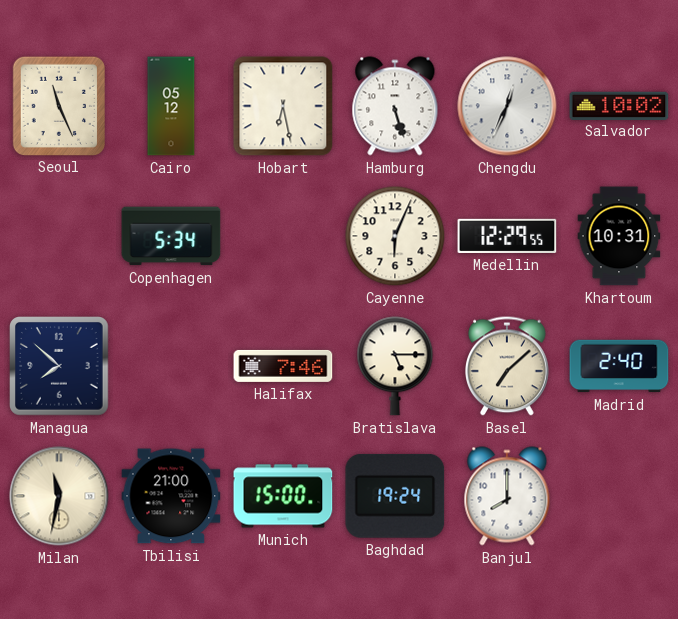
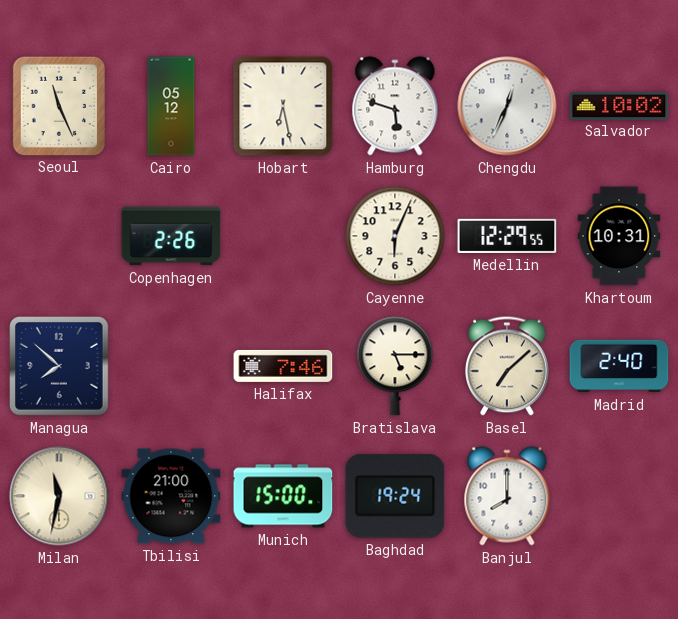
Hamburg: 5:27 -> 5:48 (395, 106)
Copenhagen: 5:34 -> 2:26 (171, 236)
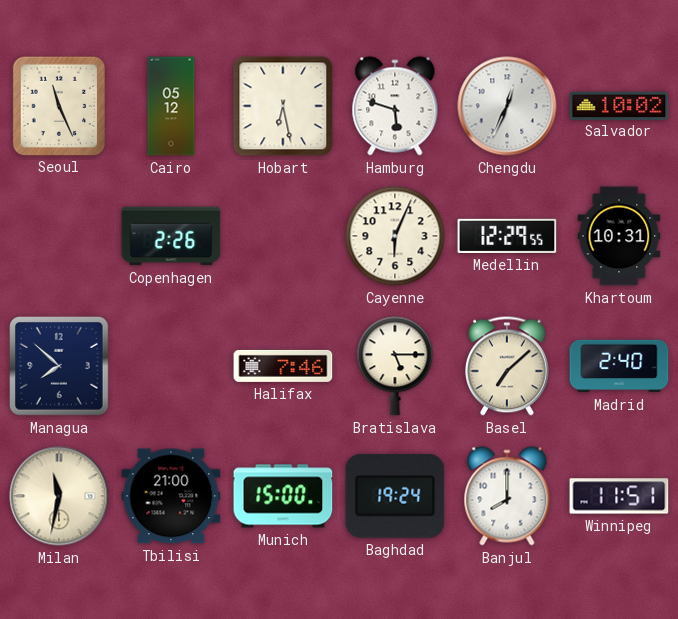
Winnipeg: none -> 11:51 (619, 496)
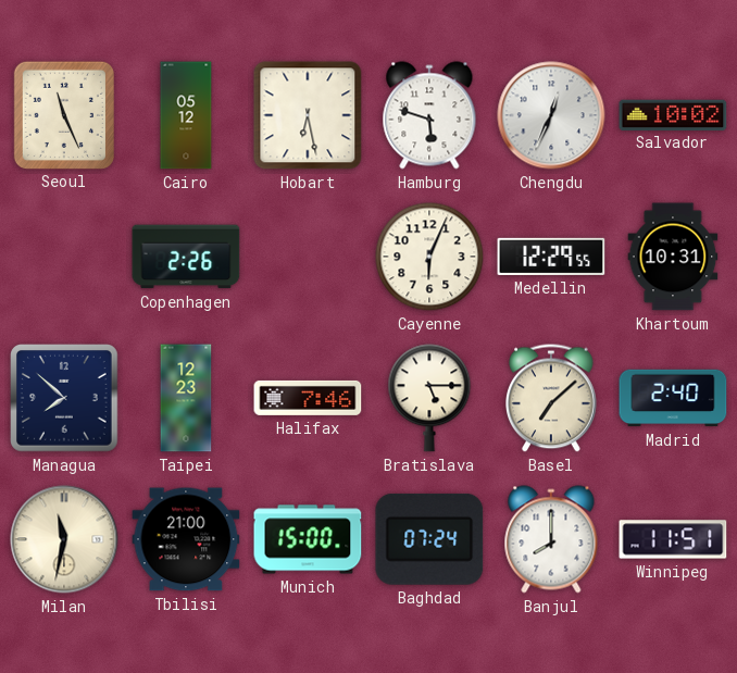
Taipei: none -> 12:23 (186, 398)
Baghdad: 19:24 -> 07:24 (429, 539)
